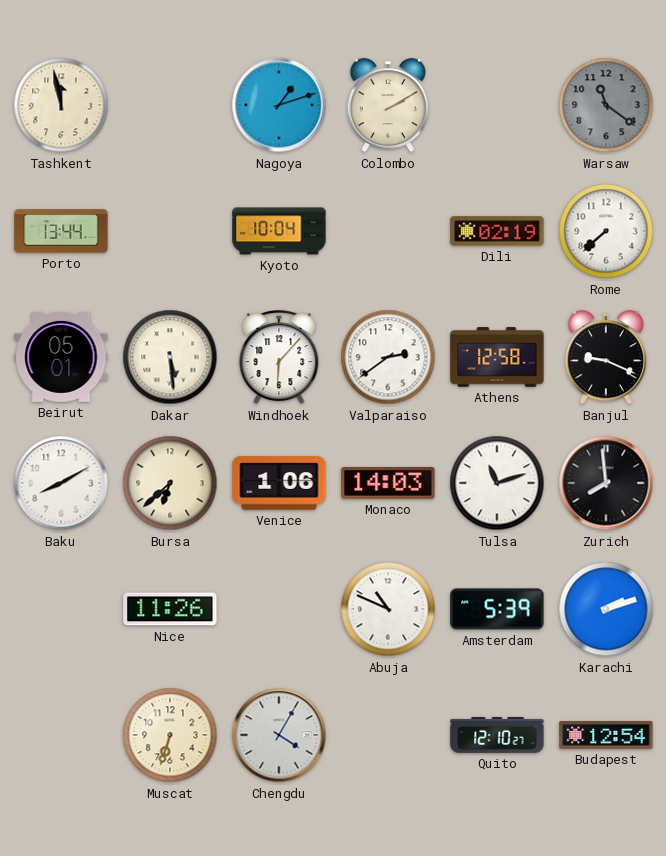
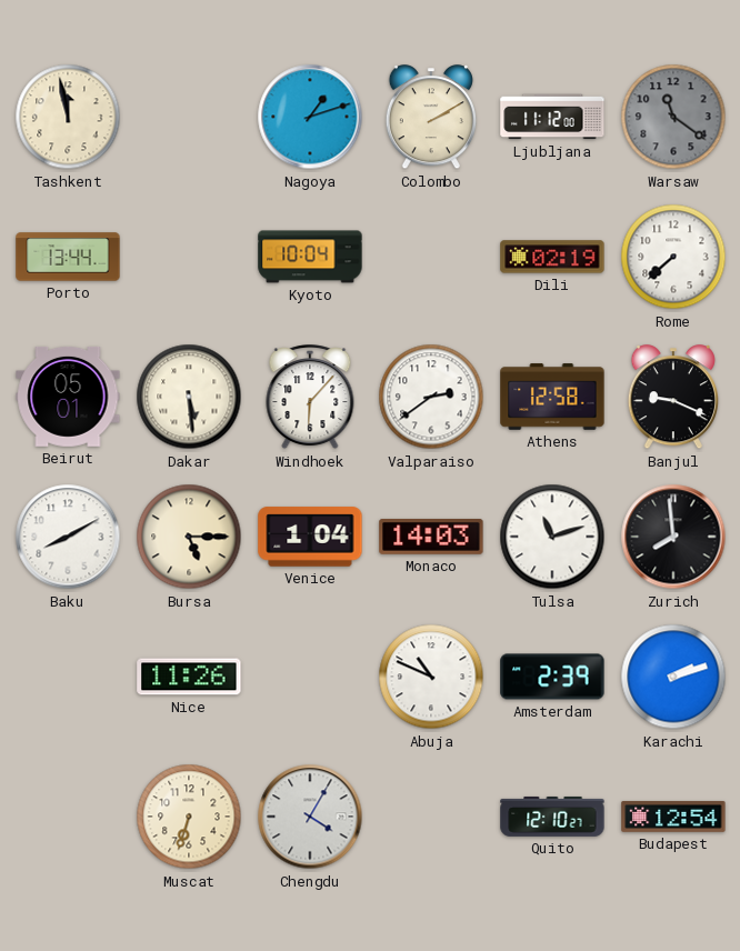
Ljubljana: none -> 11:12 (552, 117)
Bursa: 6:38 -> 5:15 (189, 537)
Venice: 1:06 -> 1:04 (310, 537)
Amsterdam: 5:39 -> 2:39 (552, 677)
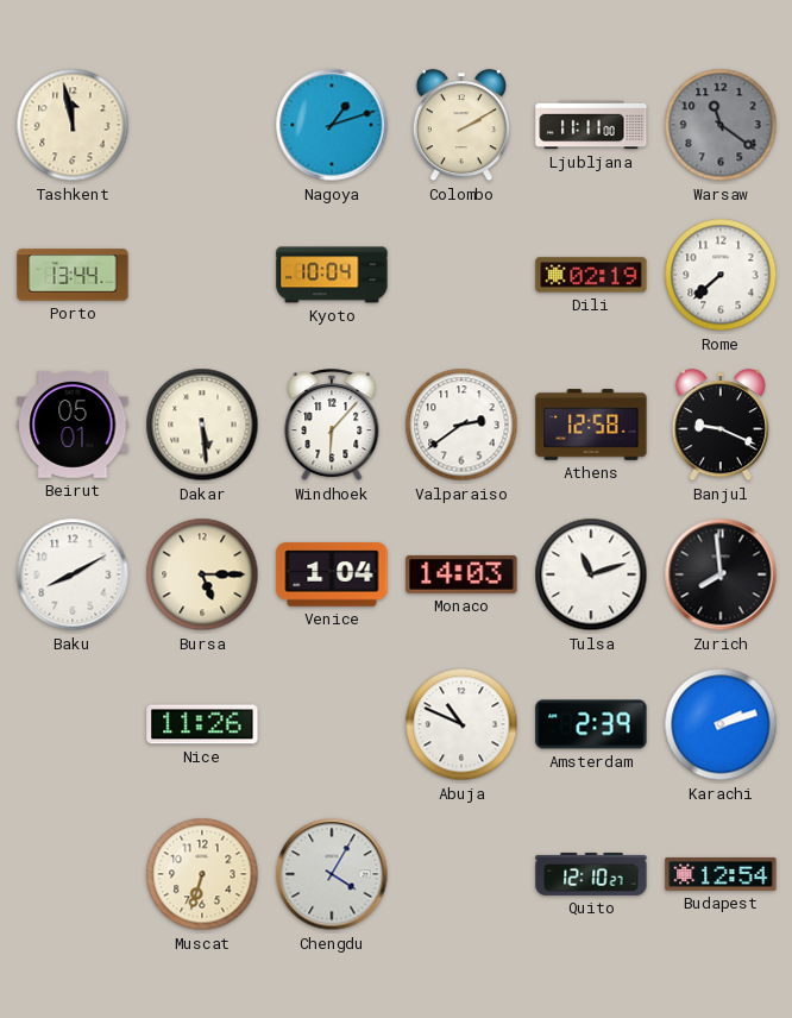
Ljubljana: 11:12 -> 11:11 (591, 125)
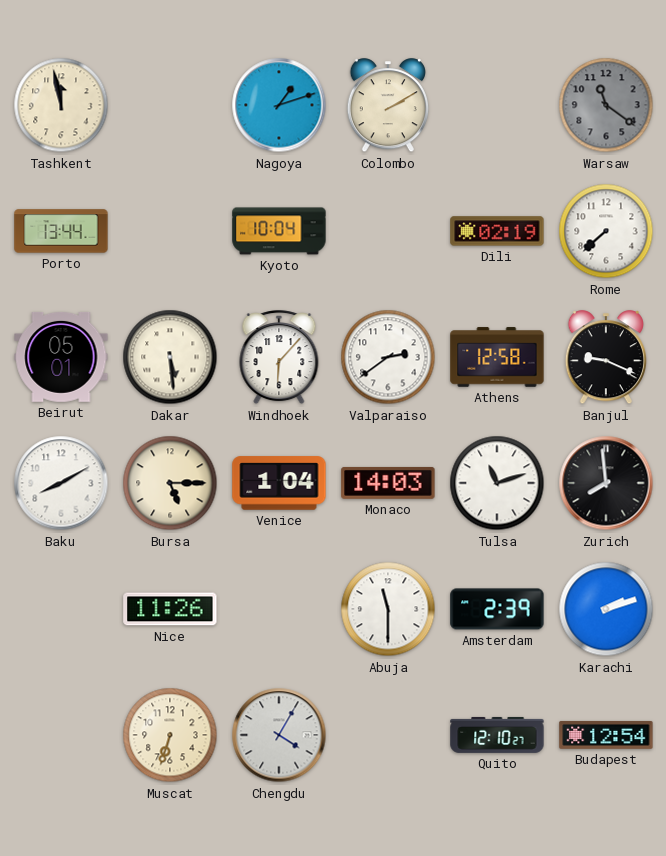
Ljubljana: 11:11 -> none (591, 125)
Abuja: 10:49 -> 11:30 (388, 609)
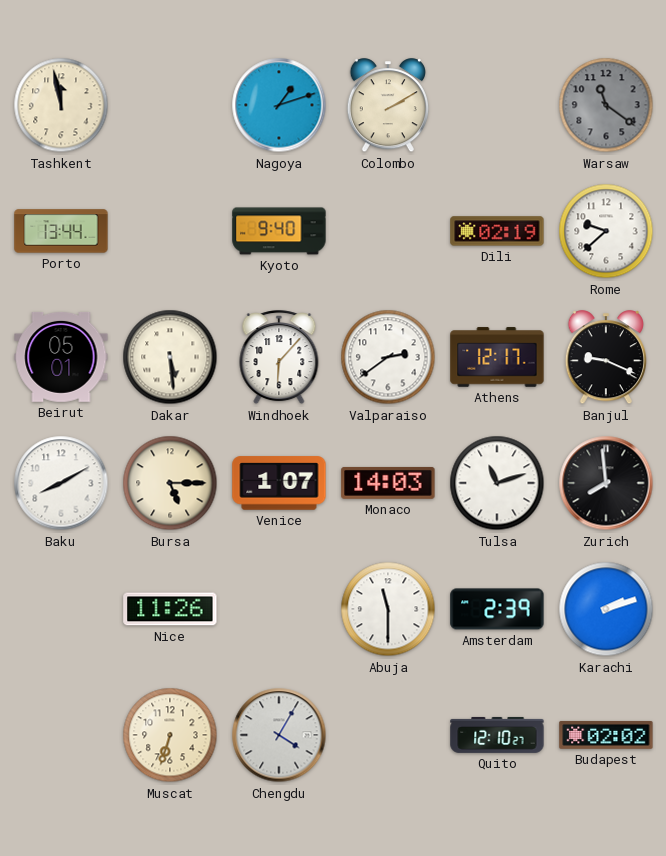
Kyoto: 10:04 -> 9:40 (279, 231)
Rome: 7:38 -> 9:38 (606, 231)
Athens: 12:58 -> 12:17 (497, 357)
Venice: 1:04 -> 1:07 (279, 483)
Budapest: 12:54 -> 02:02 (606, 735)
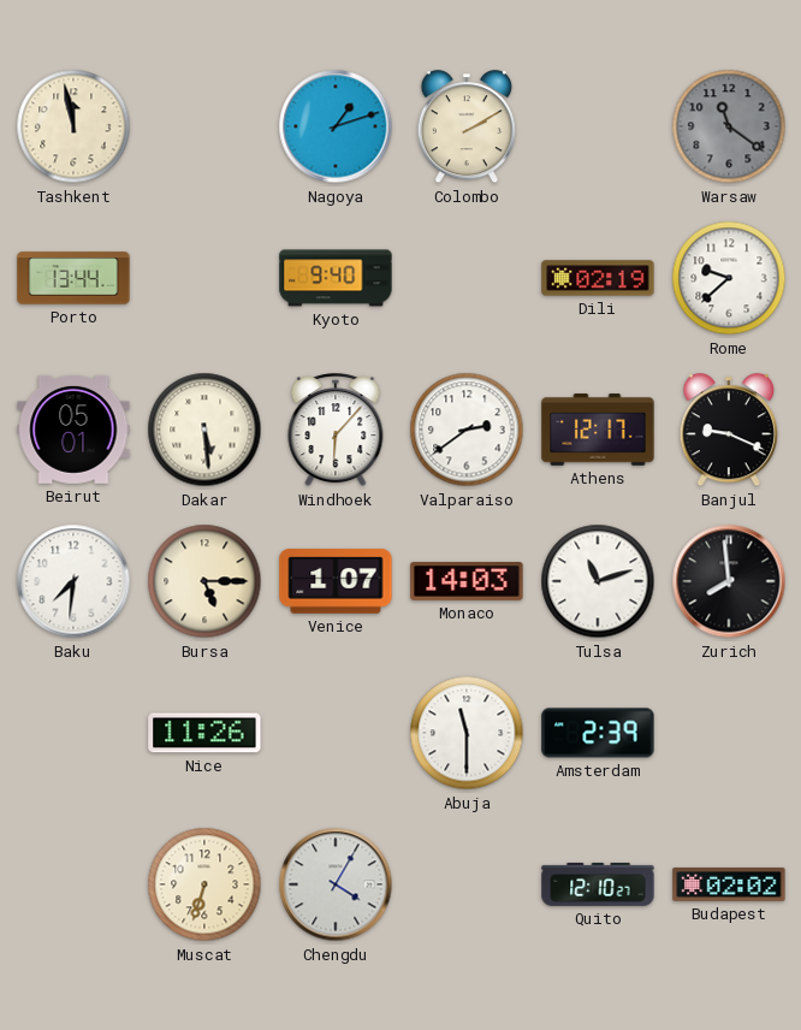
Baku: 8:10 -> 7:31 (73, 581)
Karachi: 2:12 -> none (606, 609)
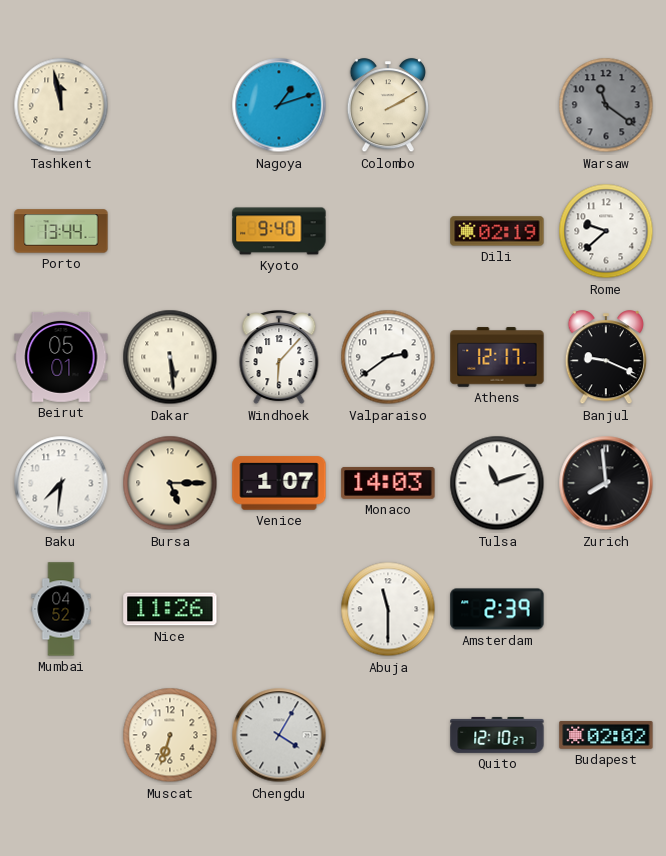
Mumbai: none -> 04:52 (61, 609)
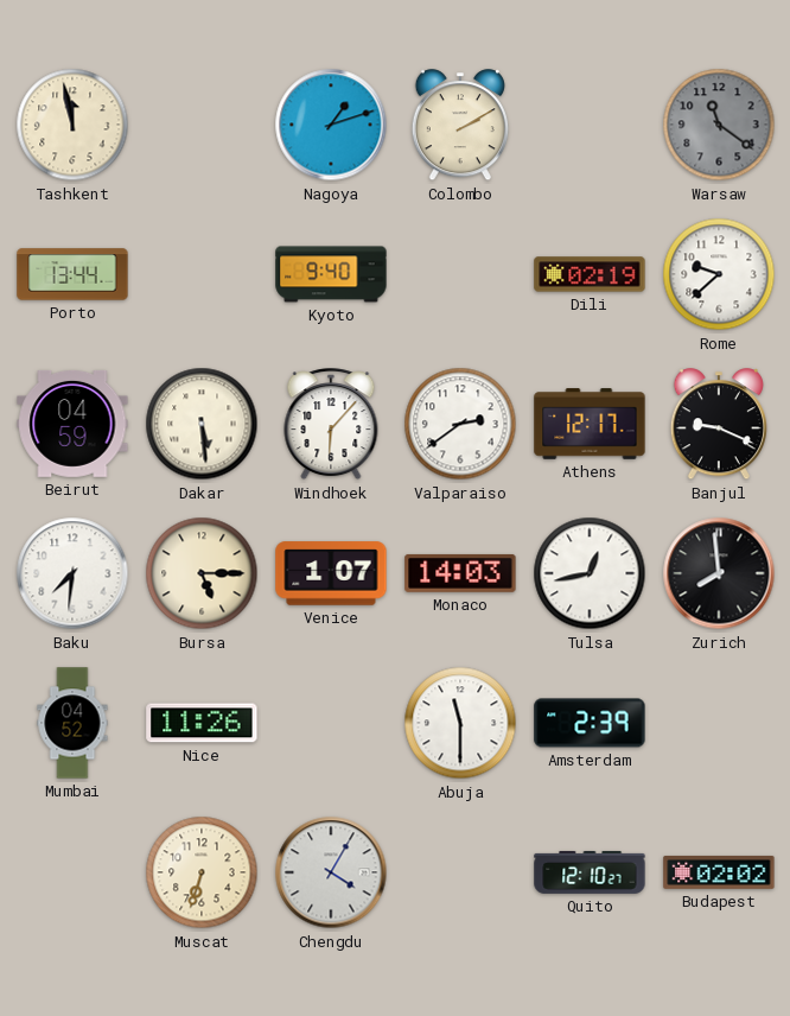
Beirut: 05:01 -> 04:59 (72, 424)
Tulsa: 11:12 -> 12:43 (590, 573)
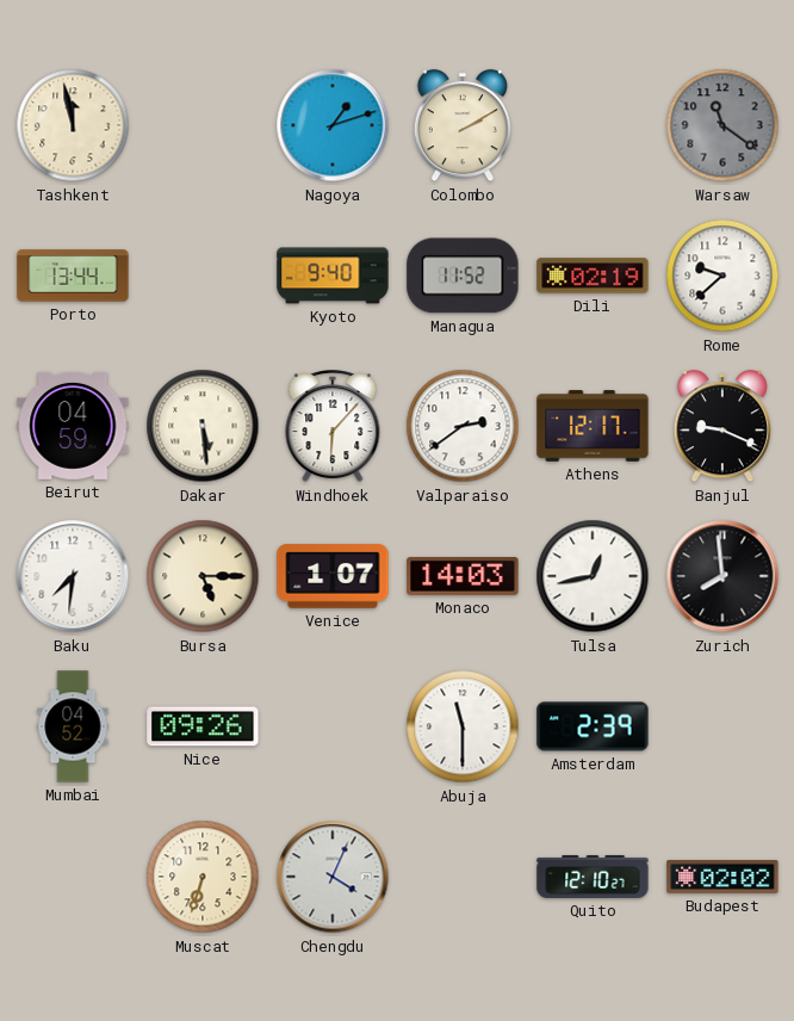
Managua: none -> 11:52 (463, 276)
Nice: 11:26 -> 09:26 (203, 726)
Chengdu: 4:05 -> 4:04 (333, 877)
